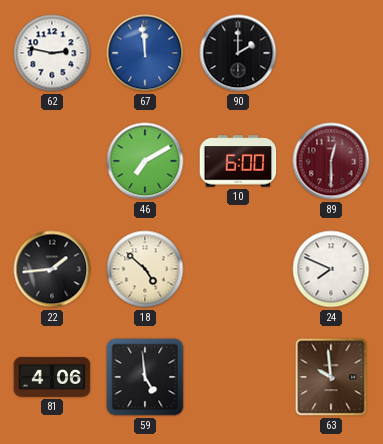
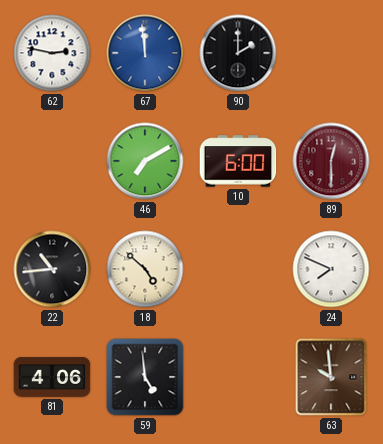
22: 1:44 -> 10:44 (52, 269)
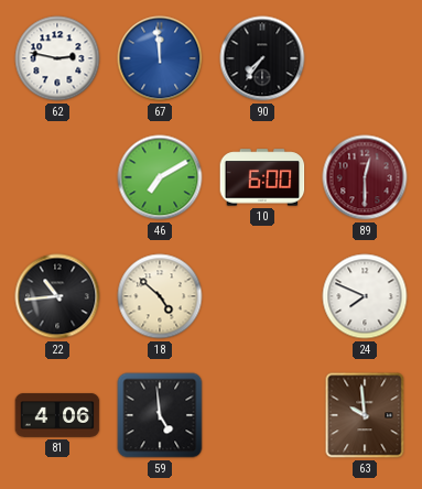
90: 2:00 -> 7:36 (262, 58)
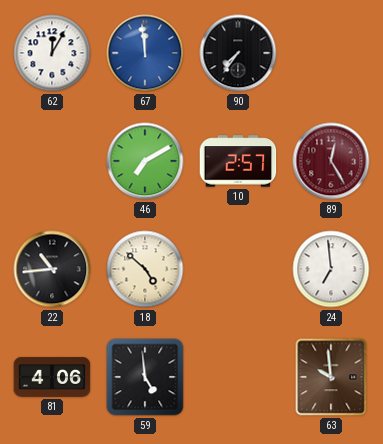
62: 2:47 -> 12:05 (52, 53)
10: 6:00 -> 2:57 (238, 161)
89: 12:30 -> 12:25 (331, 161)
24: 7:49 -> 6:59 (331, 269)
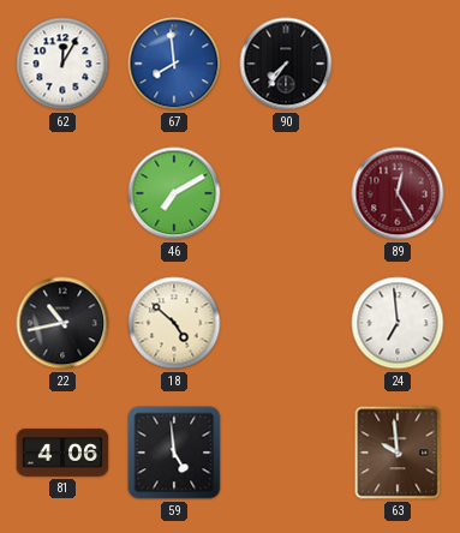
67: 11:59 -> 7:59 (174, 64)
10: 2:57 -> none (238, 161)
22: 10:44 -> 10:43 (62, 323)
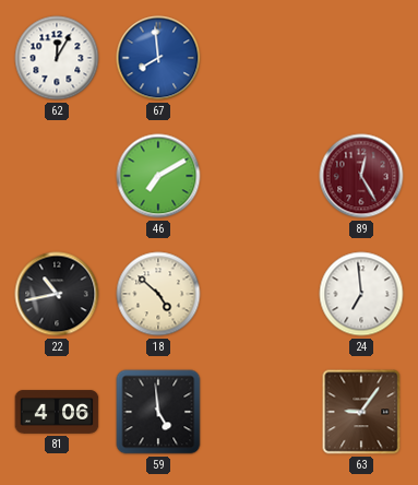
90: 7:36 -> none (286, 64)
63: 9:59 -> 9:06 (361, 412)
